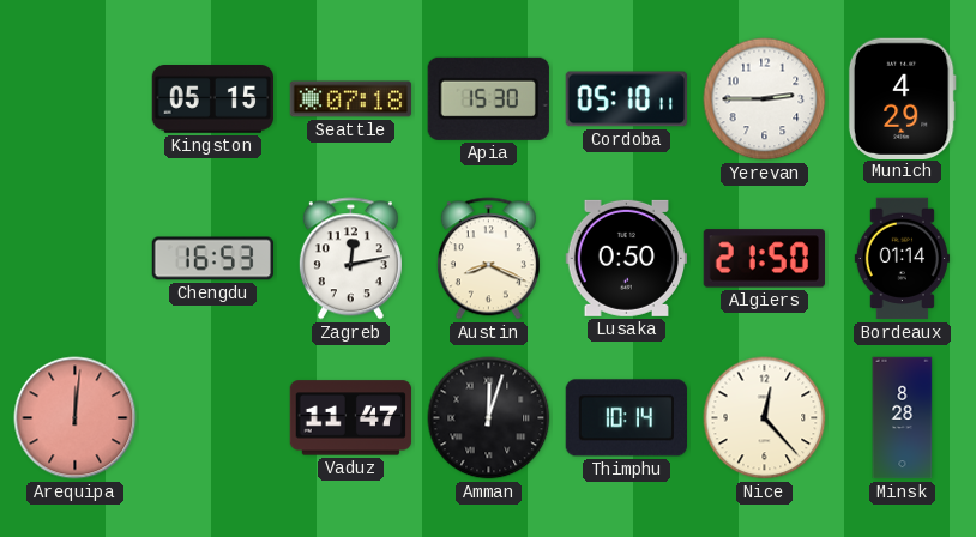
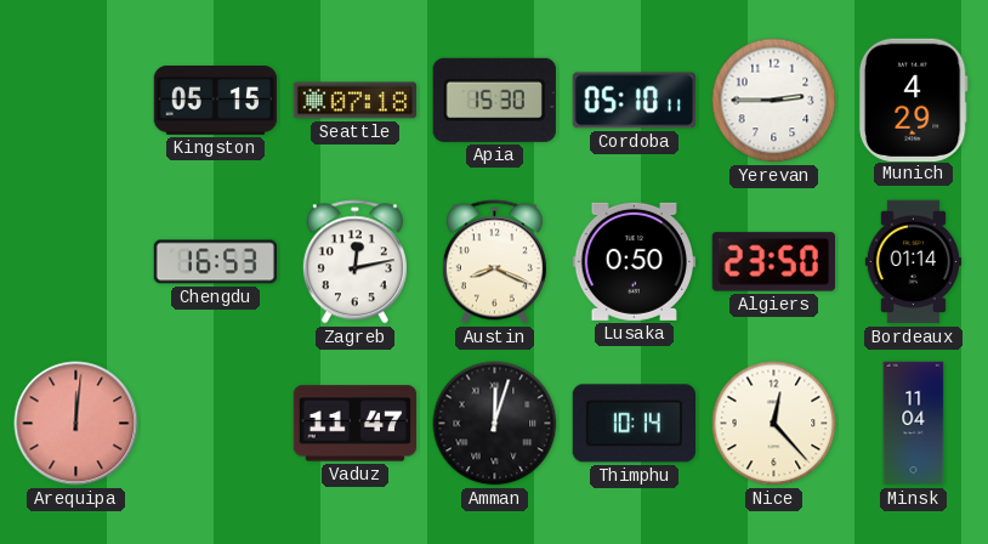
Algiers: 21:50 -> 23:50 (773, 262)
Minsk: 8:28 -> 11:04 (914, 424)
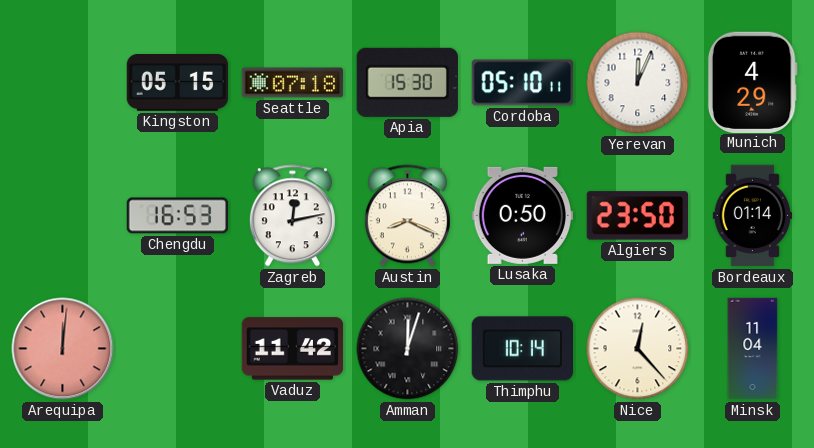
Yerevan: 2:45 -> 12:04 (638, 83)
Vaduz: 11:47 -> 11:42 (293, 349)
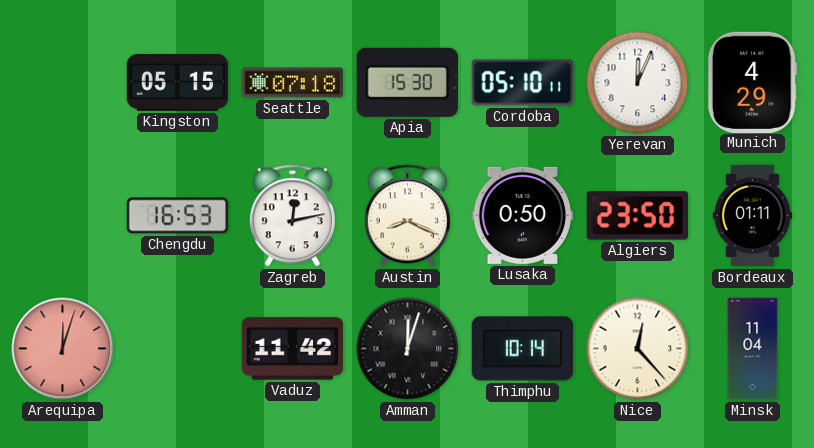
Bordeaux: 01:14 -> 01:11 (752, 216)
Arequipa: 12:01 -> 12:03 (63, 349)
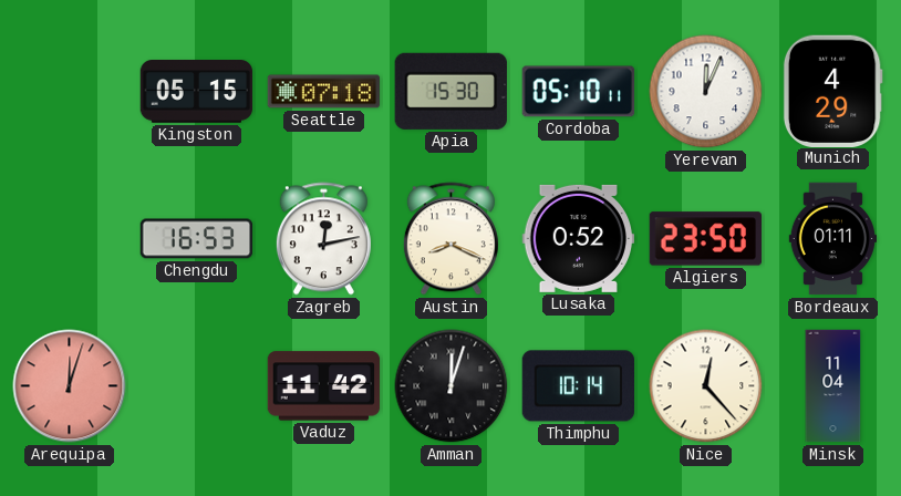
Lusaka: 0:50 -> 0:52 (578, 238)
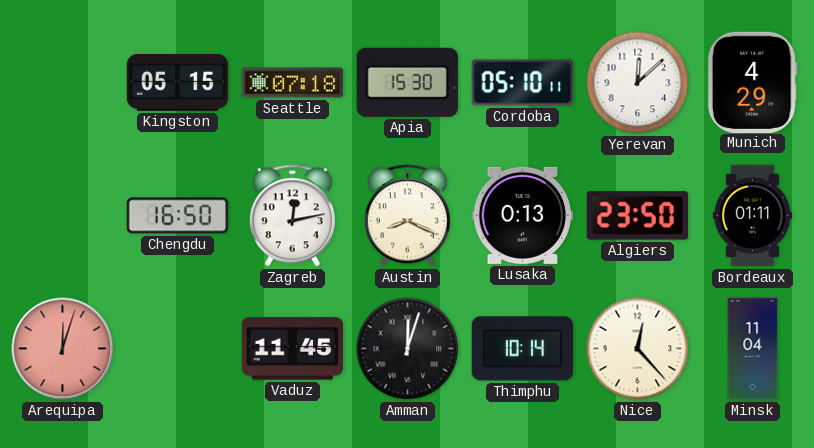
Yerevan: 12:04 -> 12:08 (638, 83)
Chengdu: 16:53 -> 16:50 (178, 216)
Lusaka: 0:52 -> 0:13 (522, 215)
Vaduz: 11:42 -> 11:45 (293, 349)
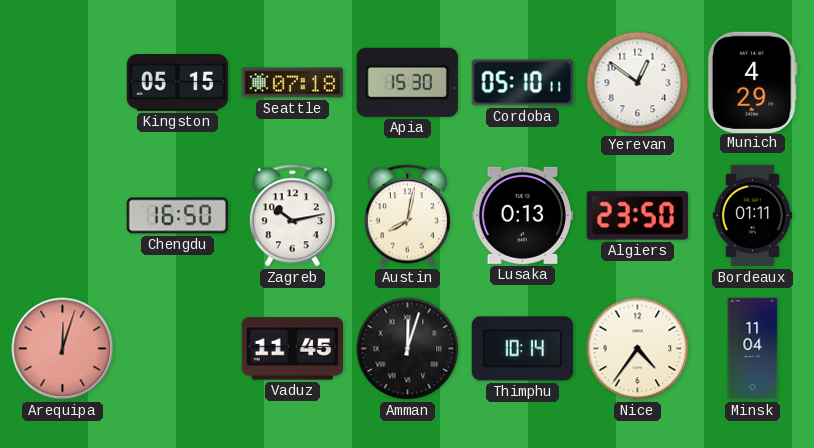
Yerevan: 12:08 -> 12:51 (638, 83)
Zagreb: 12:13 -> 10:13 (292, 216)
Austin: 8:19 -> 8:02 (407, 216)
Nice: 12:23 -> 4:36 (638, 349)
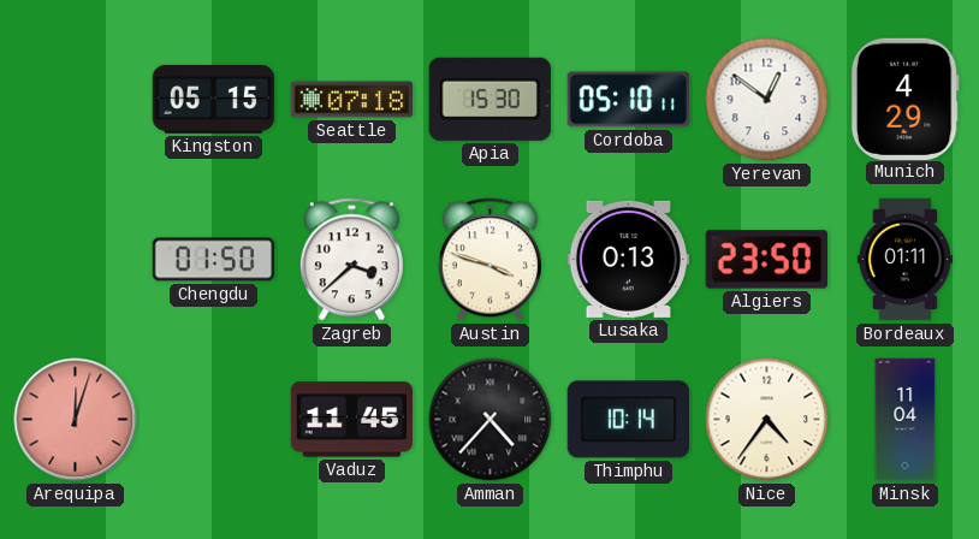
Chengdu: 16:50 -> 01:50 (214, 260)
Zagreb: 10:13 -> 3:38 (351, 260)
Austin: 8:02 -> 3:48 (489, 260)
Amman: 12:03 -> 4:37 (491, 420)
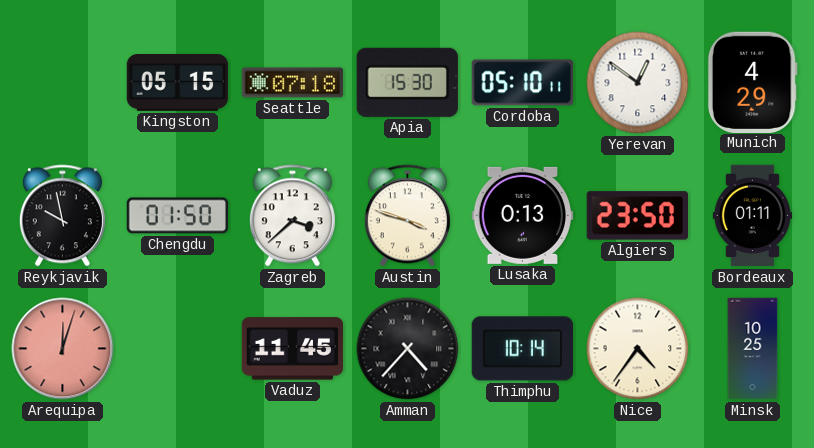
Reykjavik: none -> 9:58 (62, 216)
Minsk: 11:04 -> 10:25 (753, 349)
